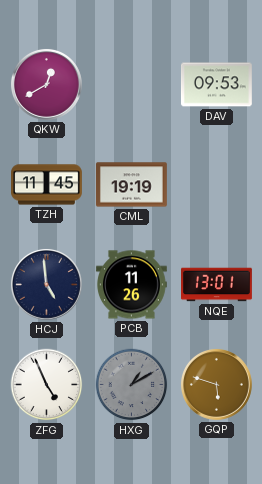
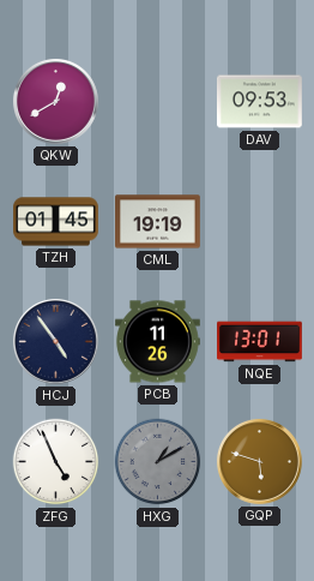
TZH: 11:45 -> 01:45 (56, 222)
HCJ: 4:59 -> 4:54 (55, 341)
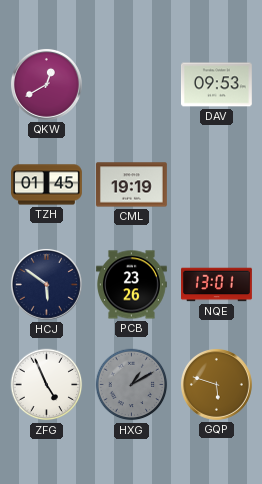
HCJ: 4:54 -> 5:51 (46, 284)
PCB: 11:26 -> 23:26 (131, 285)
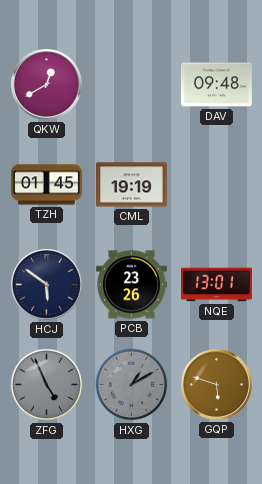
DAV: 09:53 -> 09:48 (216, 85)
ZFG dial: white -> grey (47, 385)
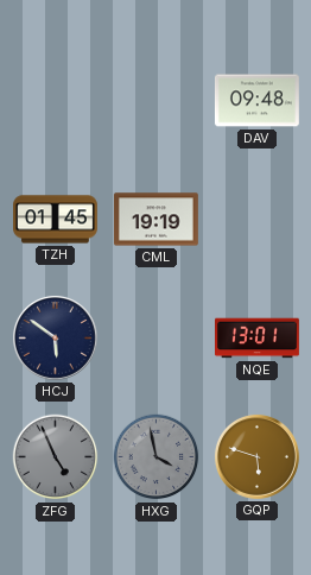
QKW: 12:40 -> none (46, 84)
PCB: 23:26 -> none (131, 285)
HXG: 1:10 -> 3:58 (157, 457)
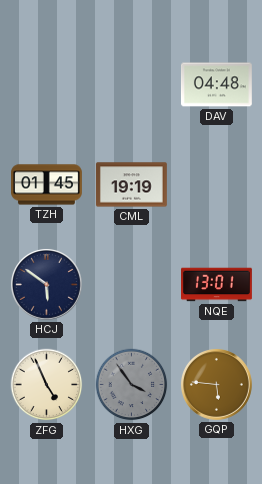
DAV: 09:48 -> 04:48 (216, 85)
ZFG dial: grey -> cream (47, 385)
HXG: 3:58 -> 3:54 (132, 385)
GQP: 5:48 -> 5:46 (216, 384)
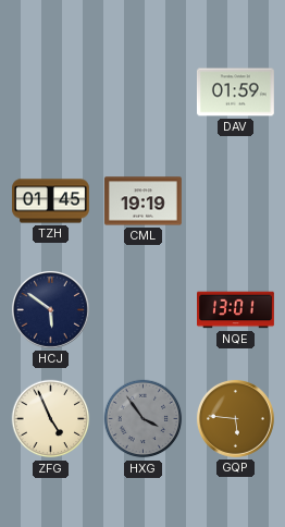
DAV: 04:48 -> 01:59 (235, 93)
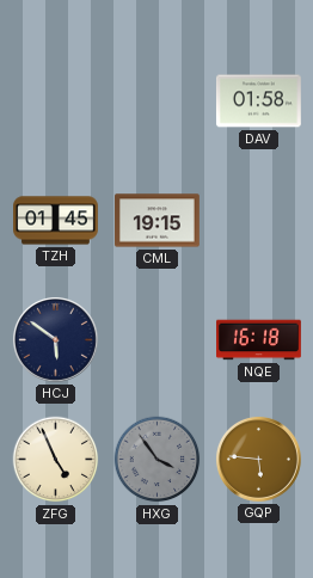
DAV: 01:59 -> 01:58 (258, 102)
CML: 19:19 -> 19:15 (156, 221)
NQE: 13:01 -> 16:18 (259, 340)
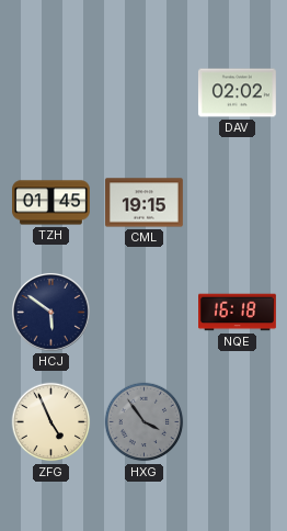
DAV: 01:58 -> 02:02 (237, 93)
GQP: 5:46 -> none (258, 459)
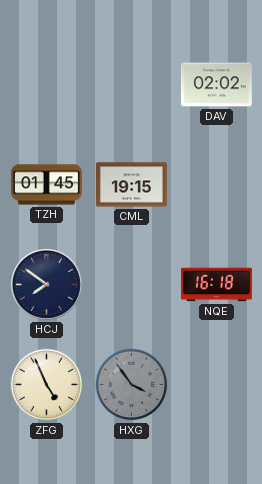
HCJ: 5:51 -> 7:51 (46, 284)
